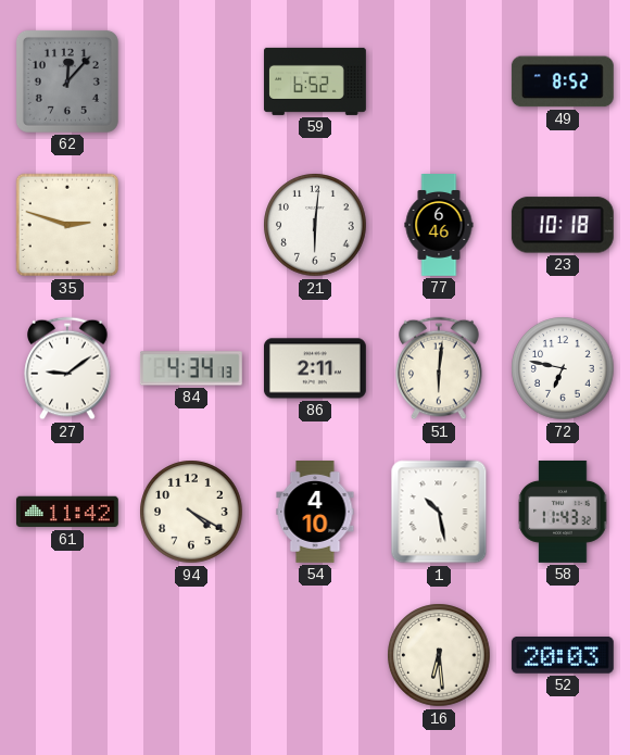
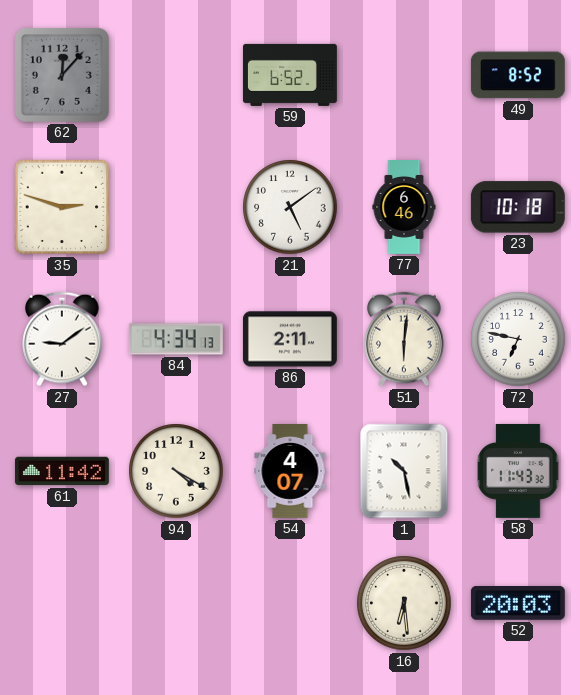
21: 6:01 -> 5:09 (290, 207)
54: 4:10 -> 4:07 (290, 472)
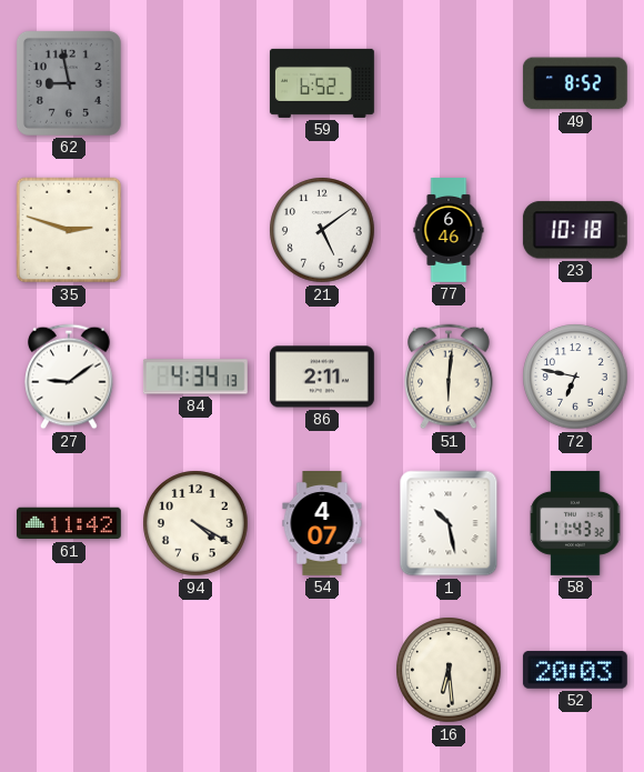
62: 12:07 -> 8:58 (69, 83)
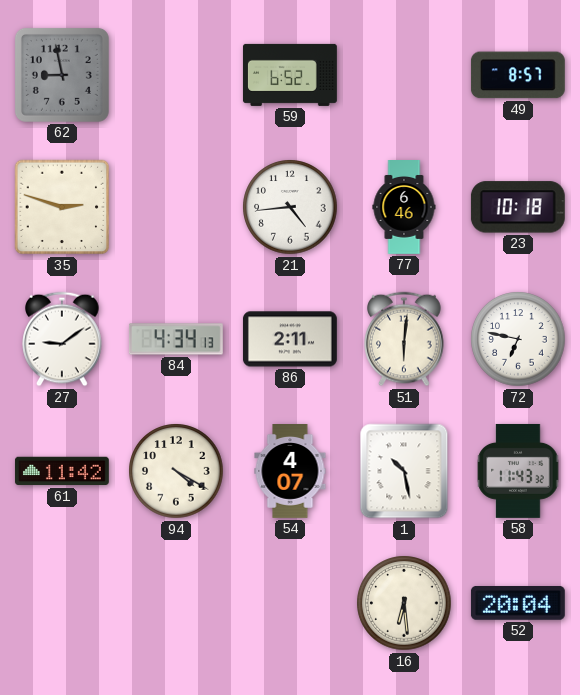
49: 8:52 -> 8:57 (518, 75)
21: 5:09 -> 4:44 (290, 207)
52: 20:03 -> 20:04 (518, 604)
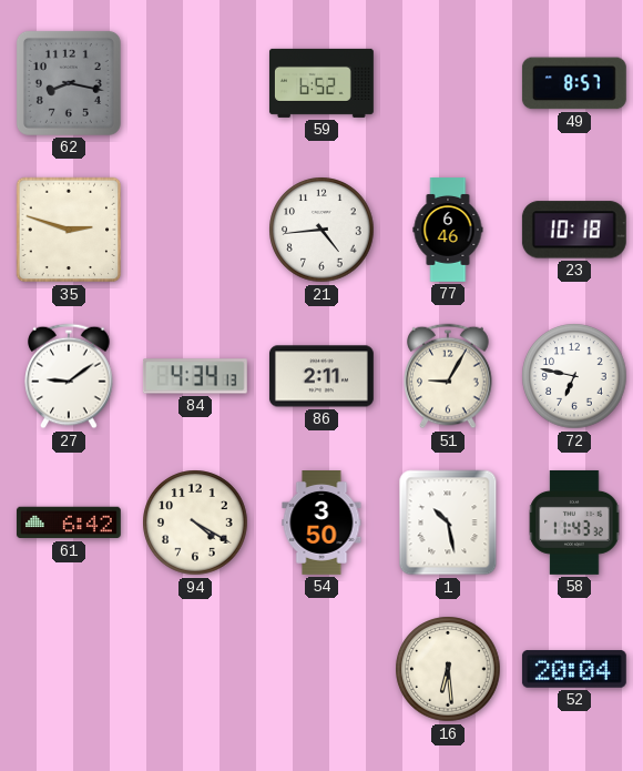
62: 8:58 -> 8:17 (69, 83)
51: 6:01 -> 9:05 (448, 376)
61: 11:42 -> 6:42 (69, 523)
54: 4:07 -> 3:50 (321, 524)
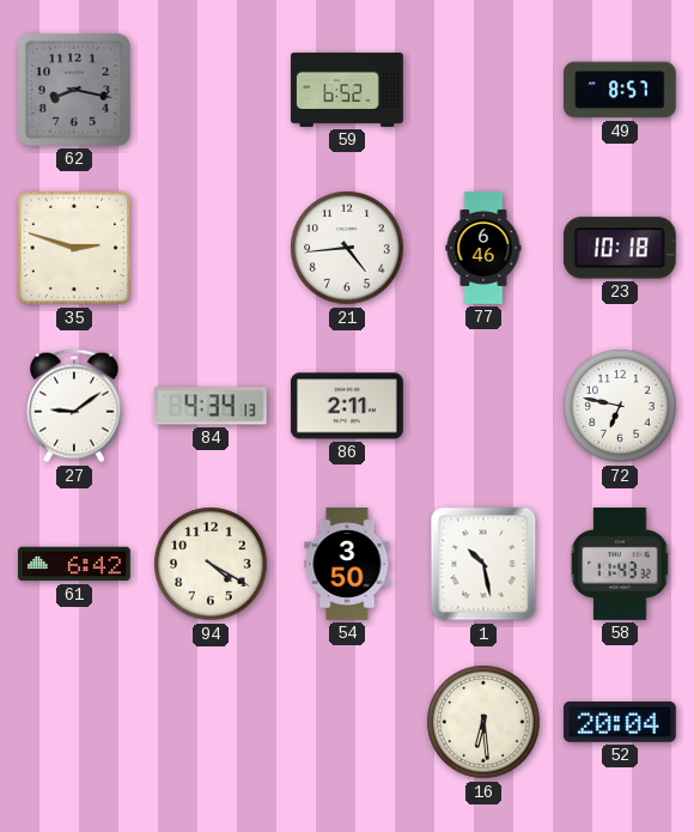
51: 9:05 -> none (448, 376)
